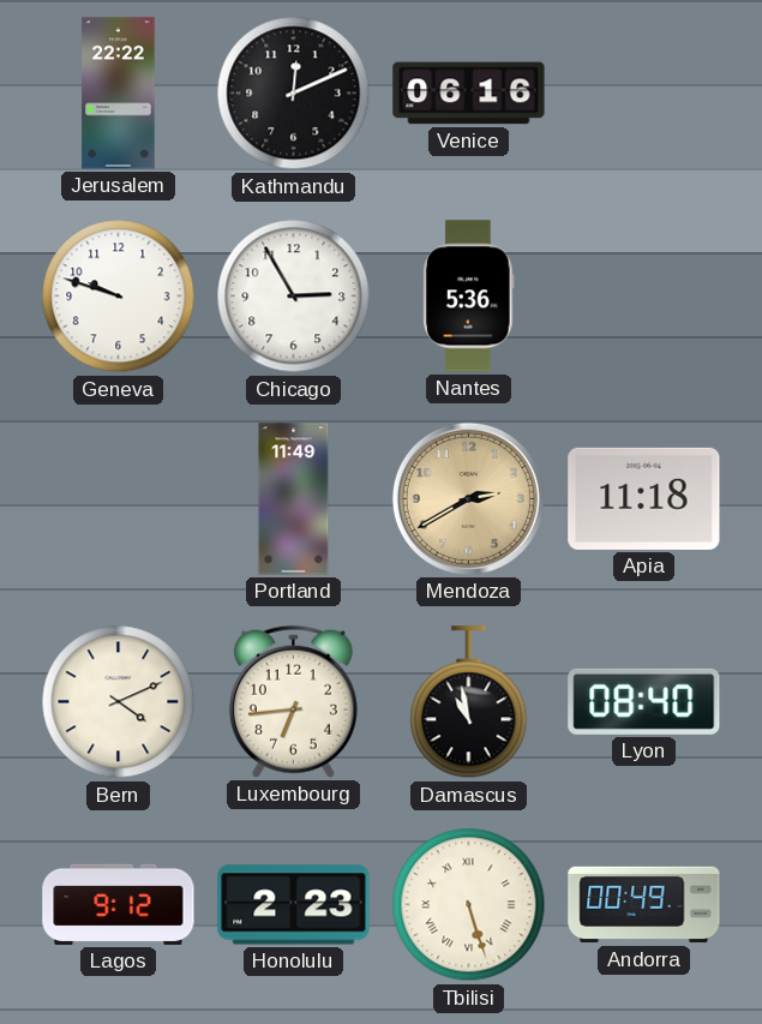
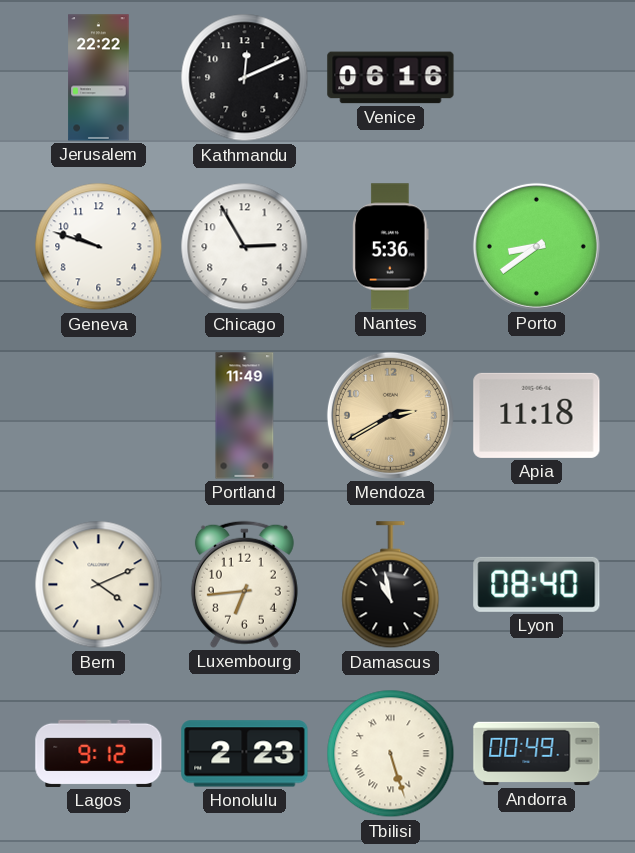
Porto: none -> 8:39 (536, 246)
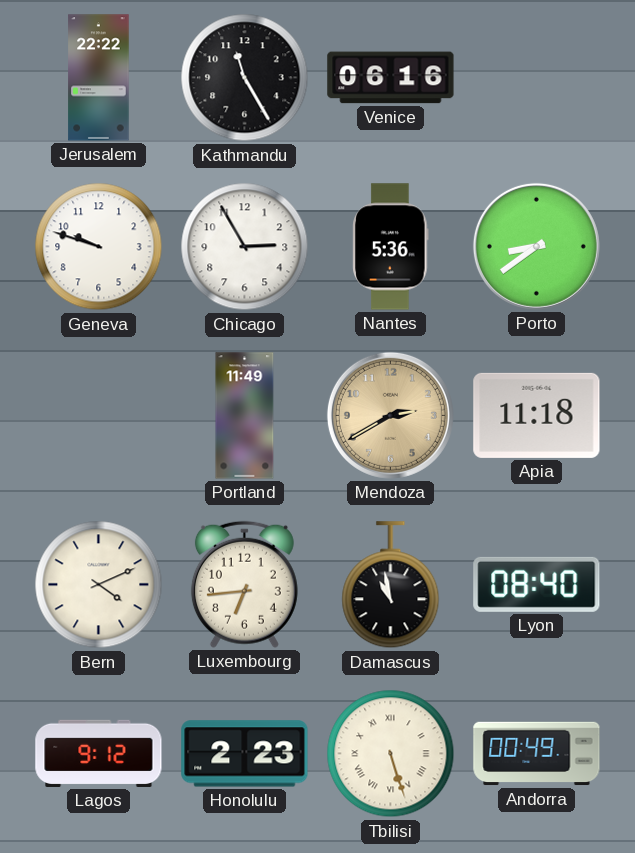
Kathmandu: 12:11 -> 11:25 (245, 78)
